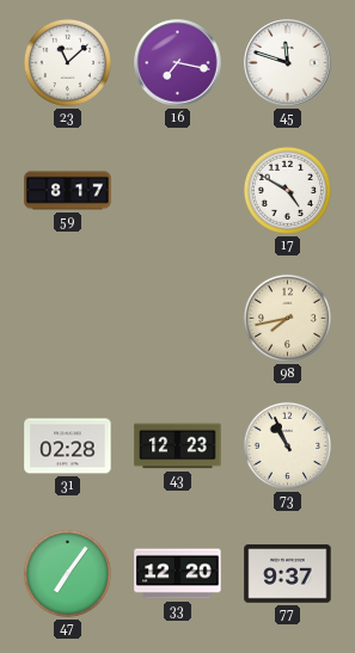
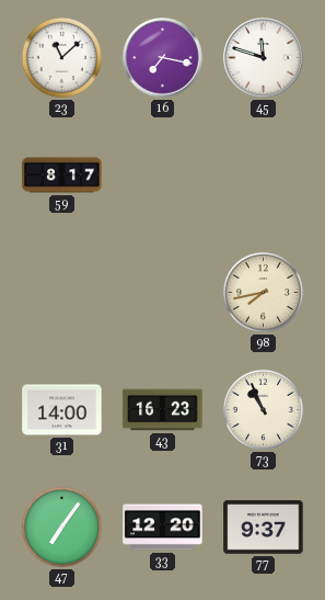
17: 4:50 -> none (287, 190)
31: 02:28 -> 14:00 (62, 410)
43: 12:23 -> 16:23 (163, 410)
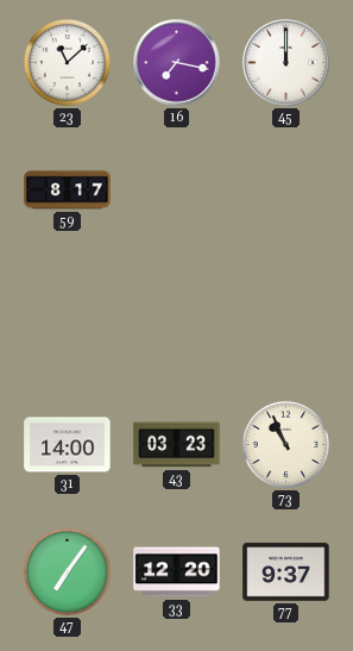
45: 11:48 -> 12:00 (286, 63)
98: 7:43 -> none (263, 292)
43: 16:23 -> 03:23 (177, 445)
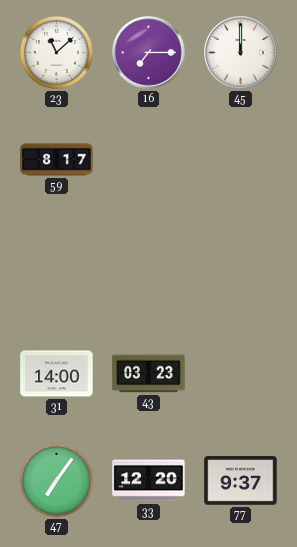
16: 7:17 -> 7:15 (149, 53)
73: 10:56 -> none (285, 444)
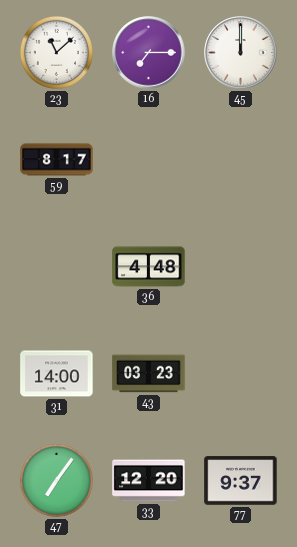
36: none -> 4:48 (149, 267)
